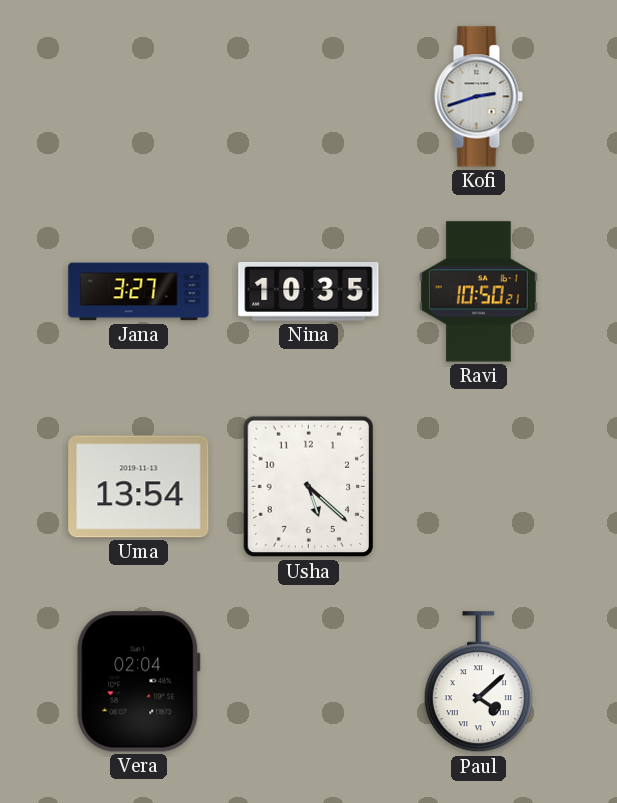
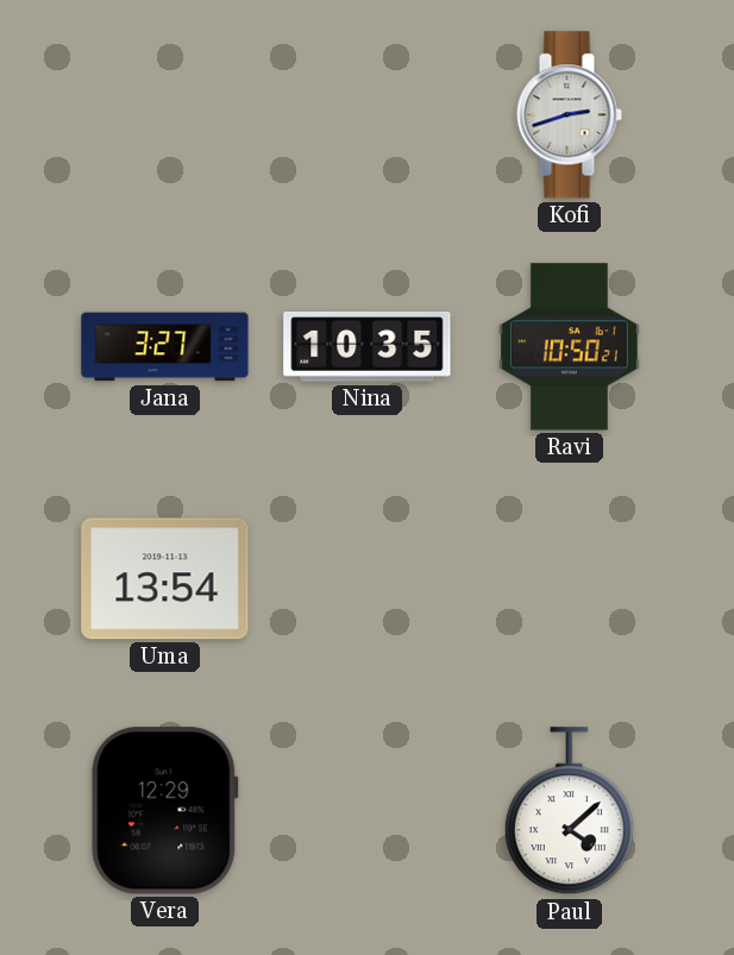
Usha: 5:22 -> none (309, 487)
Vera: 02:04 -> 12:29 (165, 811)
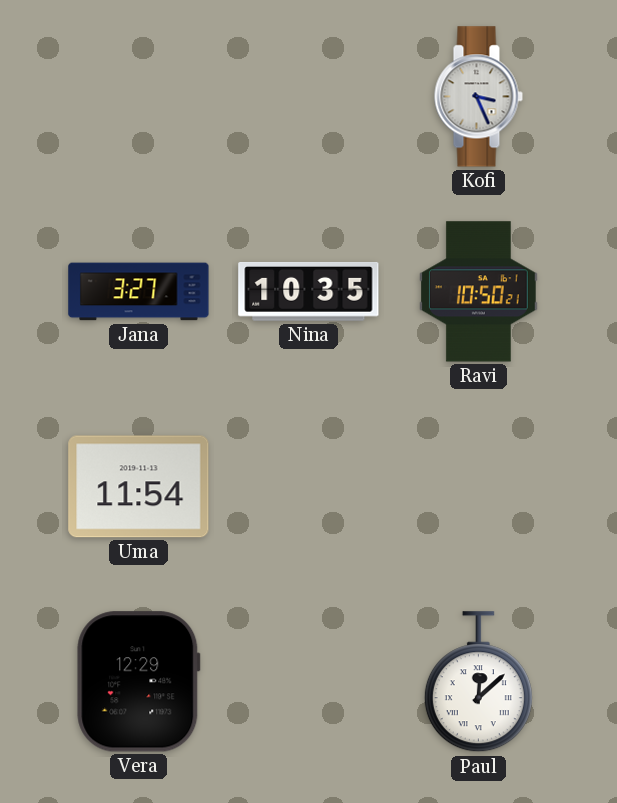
Kofi: 2:42 -> 3:26 (478, 97)
Uma: 13:54 -> 11:54 (139, 487)
Paul: 4:08 -> 12:08 (478, 682)
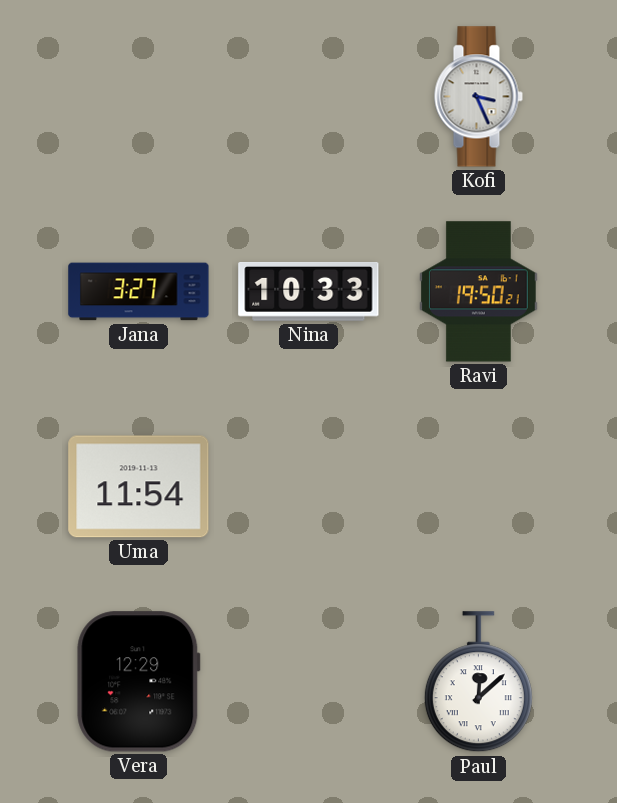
Nina: 10:35 -> 10:33 (309, 291)
Ravi: 10:50 -> 19:50 (479, 292)
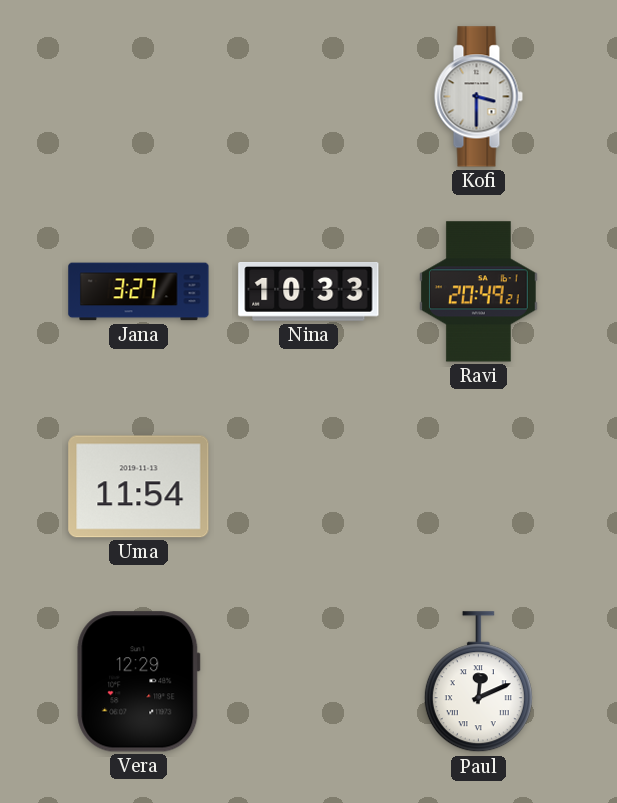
Kofi: 3:26 -> 3:30 (478, 97)
Ravi: 19:50 -> 20:49 (479, 292)
Paul: 12:08 -> 12:11 (478, 682)
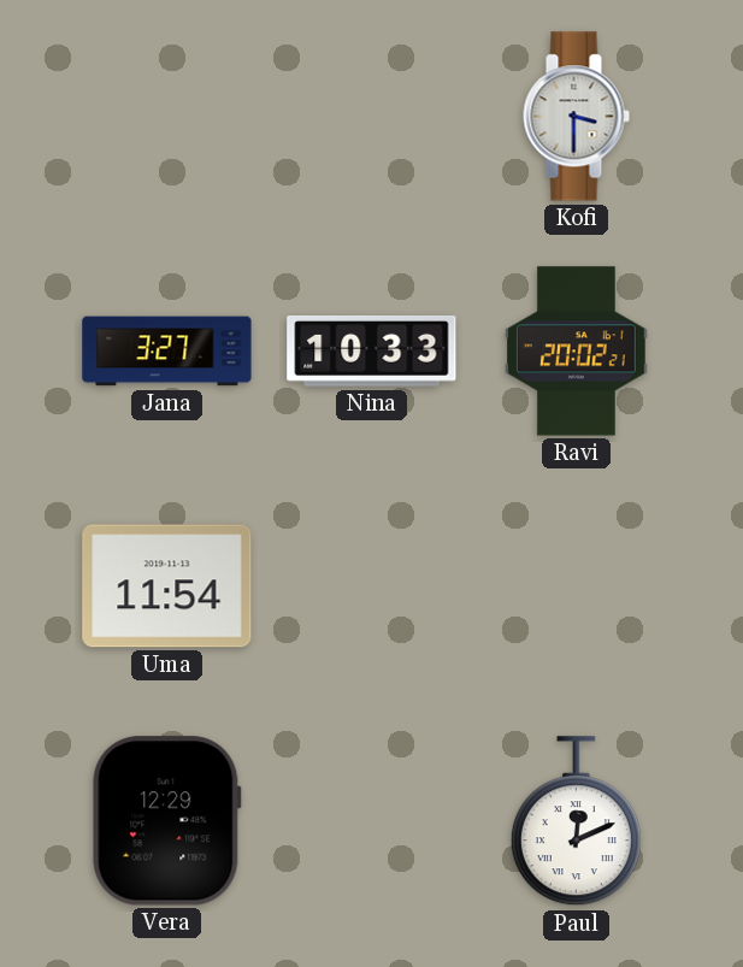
Ravi: 20:49 -> 20:02 (577, 352)
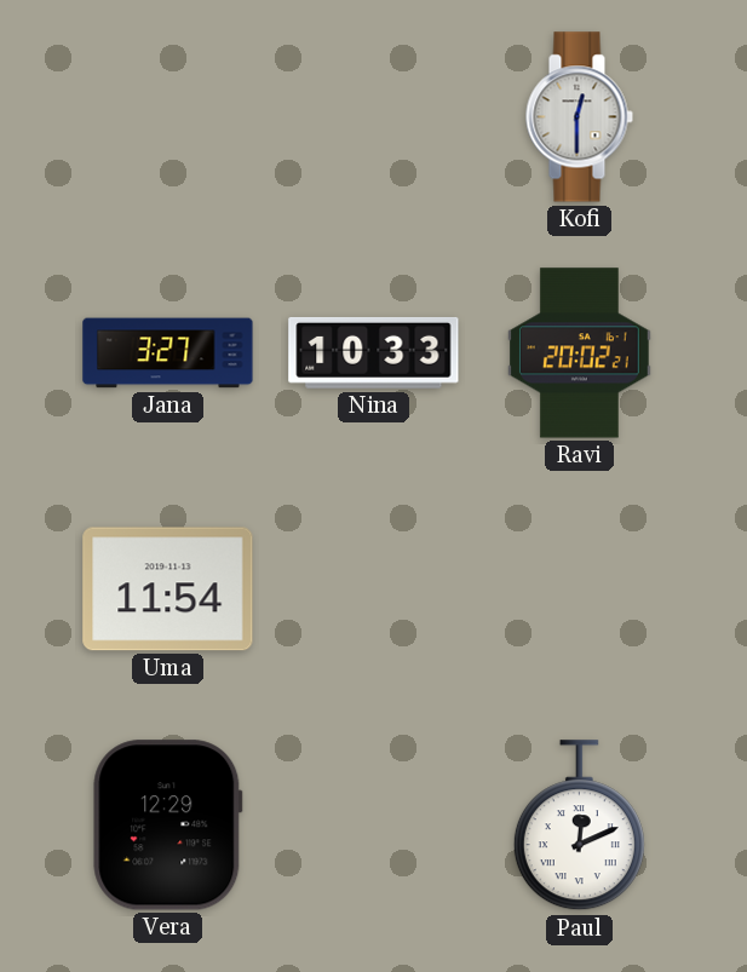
Kofi: 3:30 -> 12:30 (579, 117)
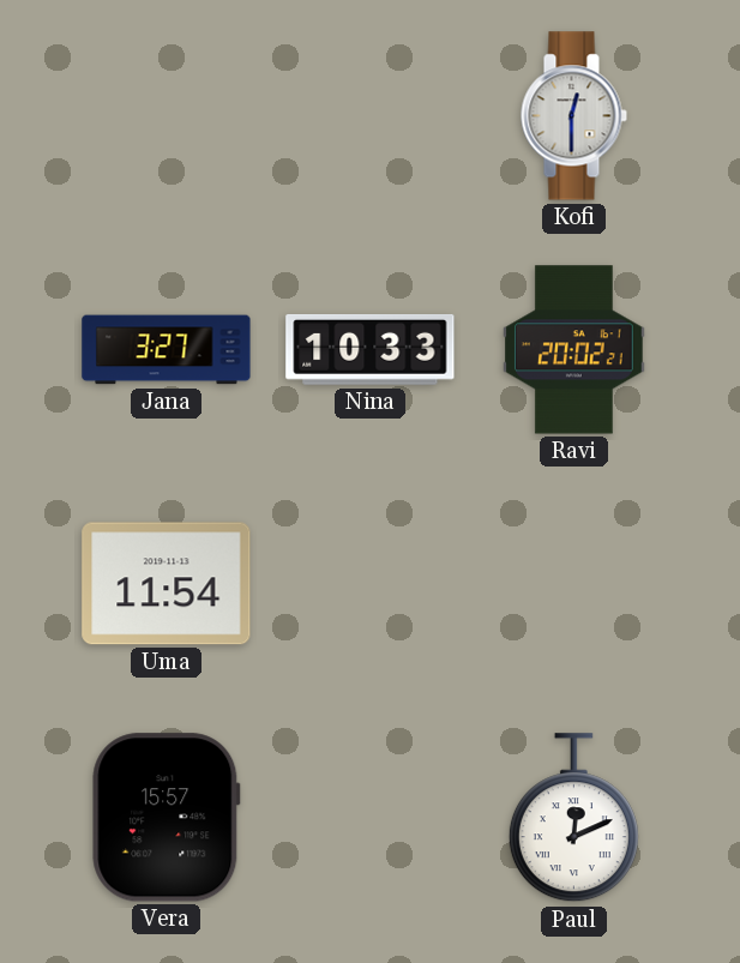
Vera: 12:29 -> 15:57 (167, 818)
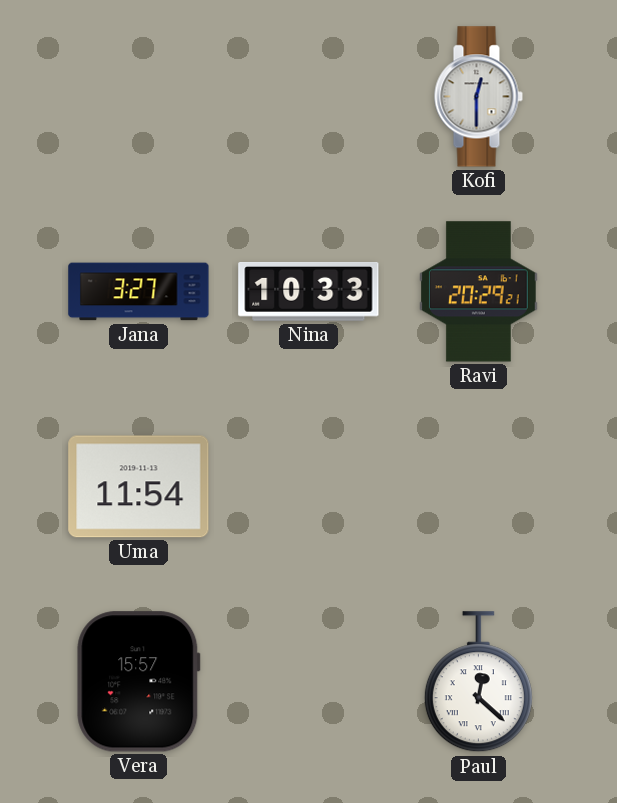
Ravi: 20:02 -> 20:29 (479, 292)
Paul: 12:11 -> 12:22 (478, 682)
